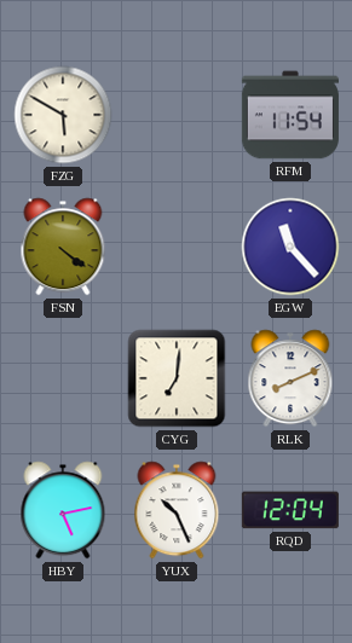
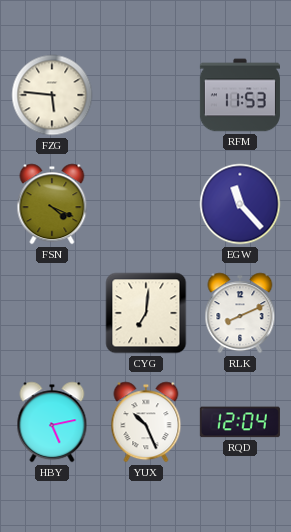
FZG: 5:50 -> 5:46 (52, 95)
RFM: 11:54 -> 11:53 (240, 95)
FSN: 4:21 -> 4:19 (52, 204)
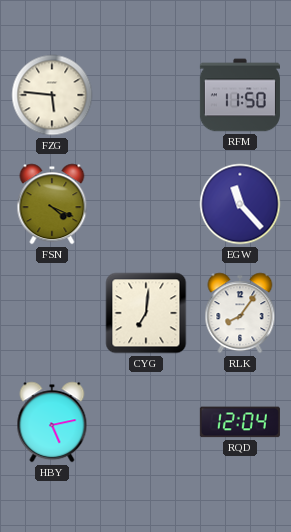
RFM: 11:53 -> 11:50 (240, 95)
RLK: 8:11 -> 8:06 (240, 313)
YUX: 10:26 -> none (146, 422)
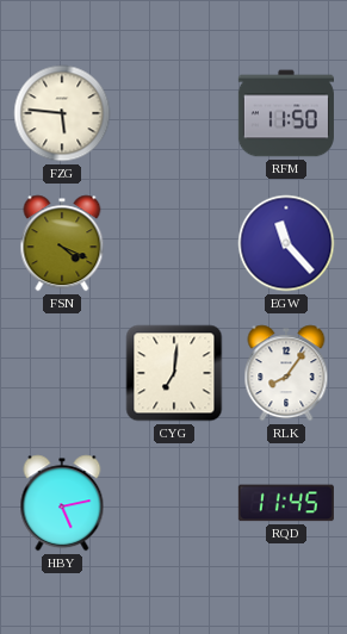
RQD: 12:04 -> 11:45 (286, 503)
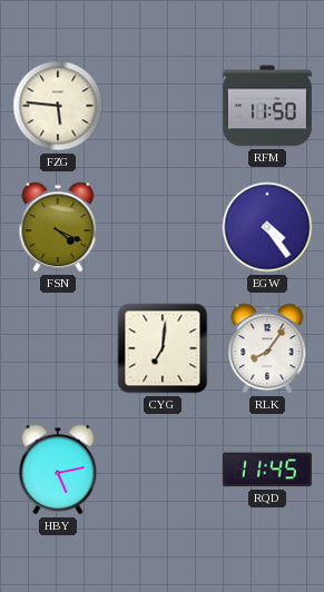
EGW: 11:23 -> 4:24 (267, 227)
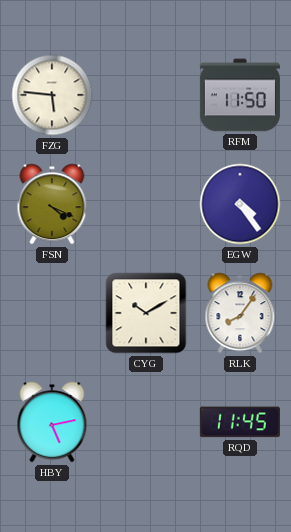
CYG: 7:01 -> 10:10 (146, 313)
